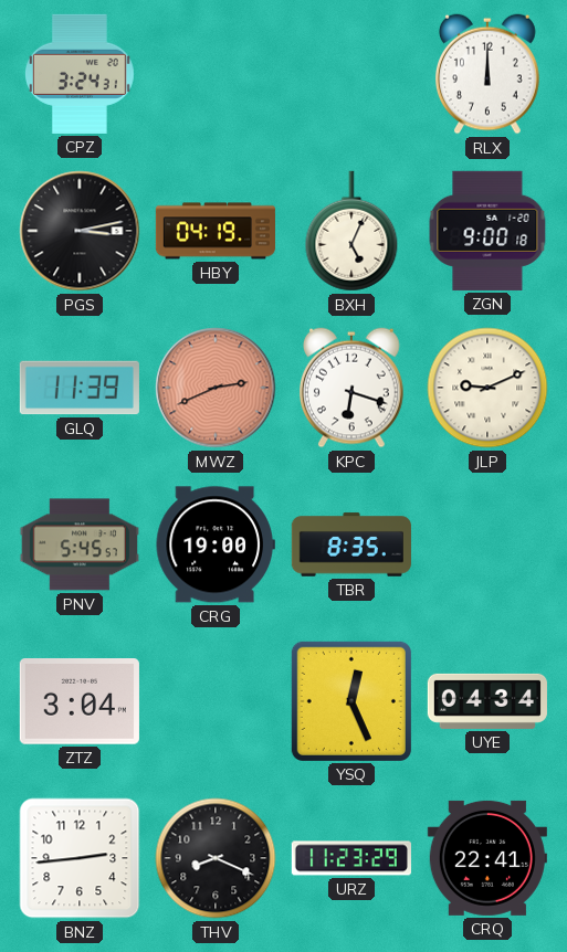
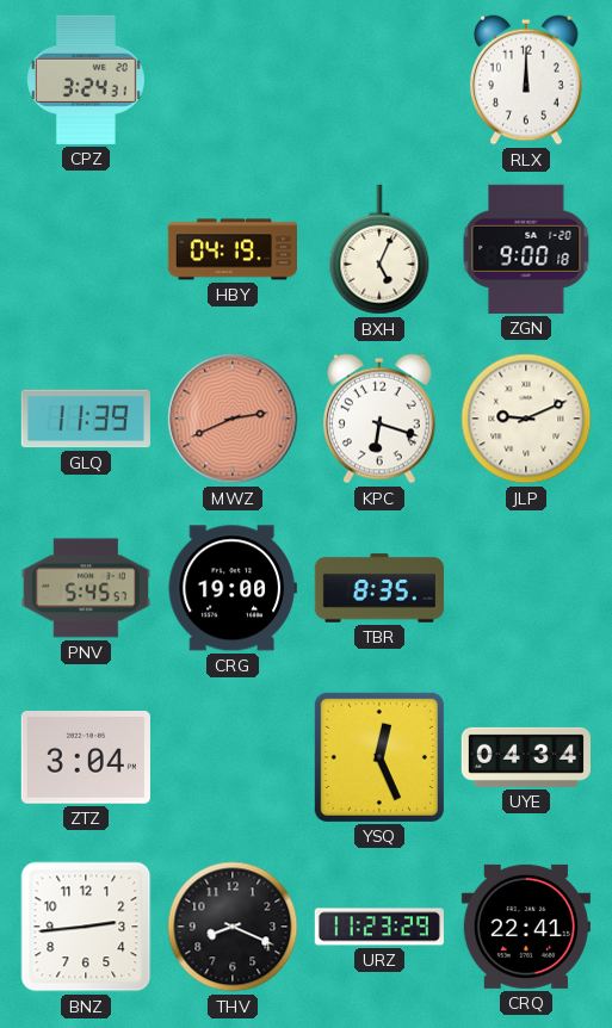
PGS: 3:13 -> none (80, 231)
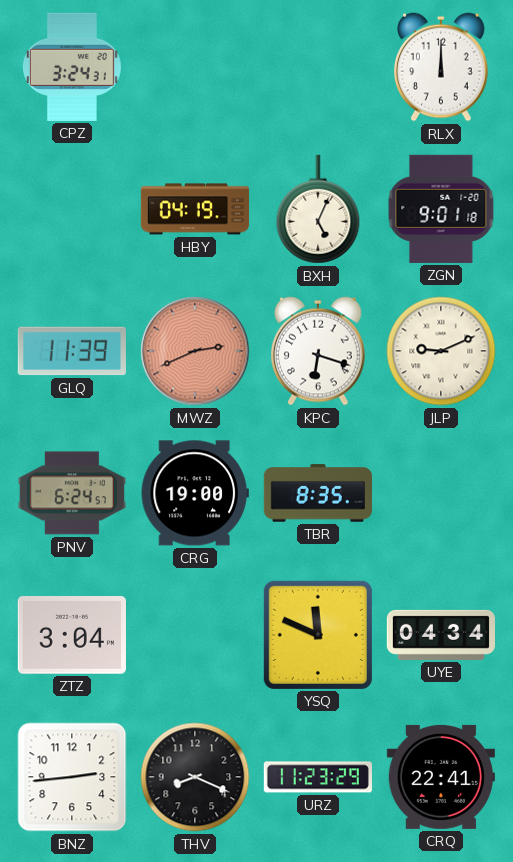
ZGN: 9:00 -> 9:01 (441, 209)
PNV: 5:45 -> 6:24 (72, 493)
YSQ: 12:26 -> 11:49 (318, 635)
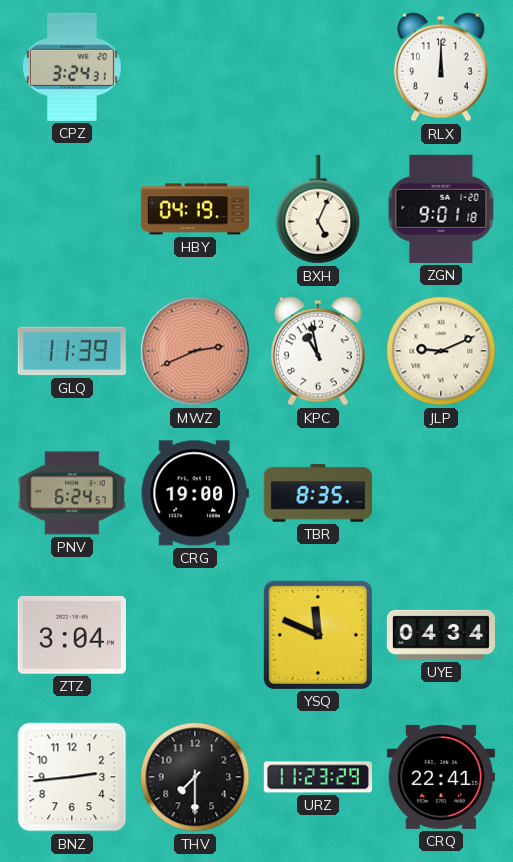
KPC: 6:18 -> 10:58 (319, 351)
THV: 8:19 -> 7:30 (195, 777)
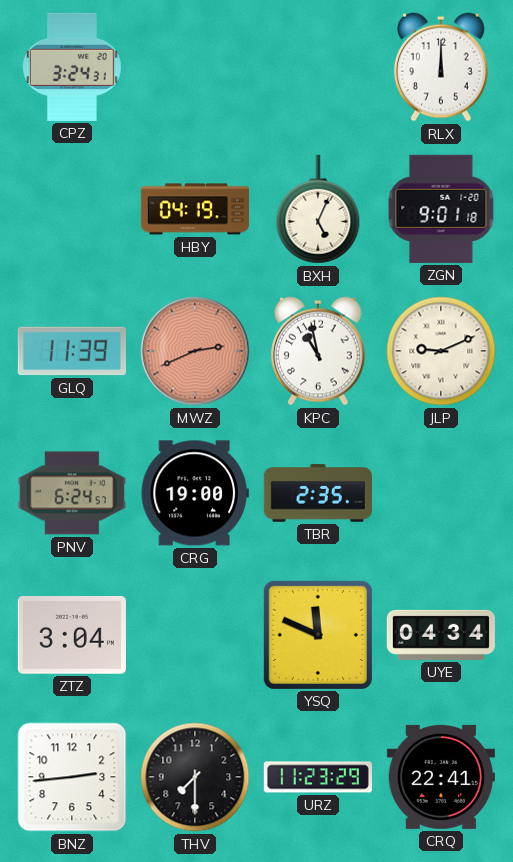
TBR: 8:35 -> 2:35 (318, 493)
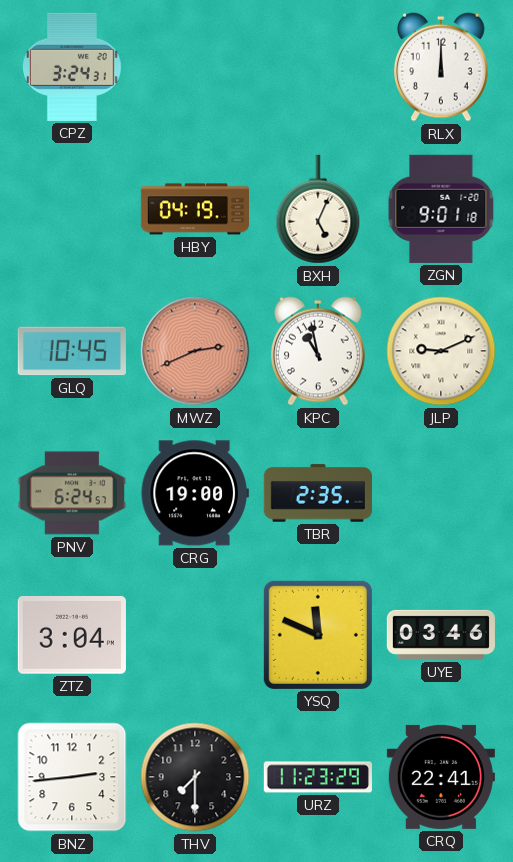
GLQ: 11:39 -> 10:45 (72, 351)
UYE: 04:34 -> 03:46 (441, 635)
